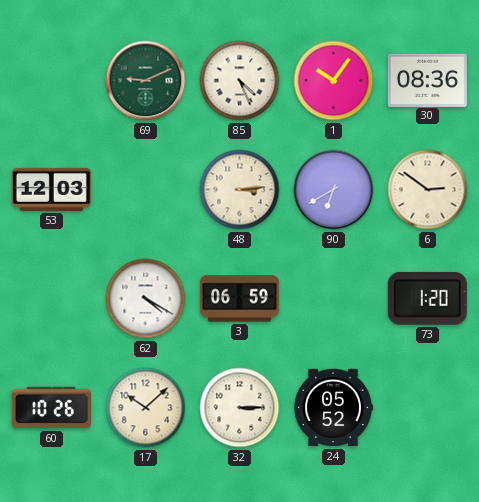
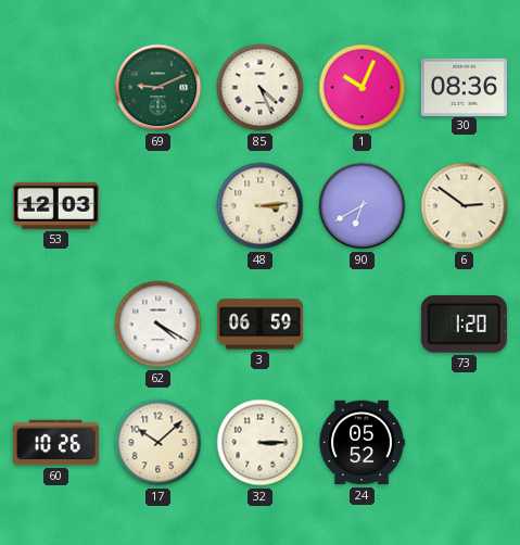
1: 10:06 -> 10:04 (363, 88)
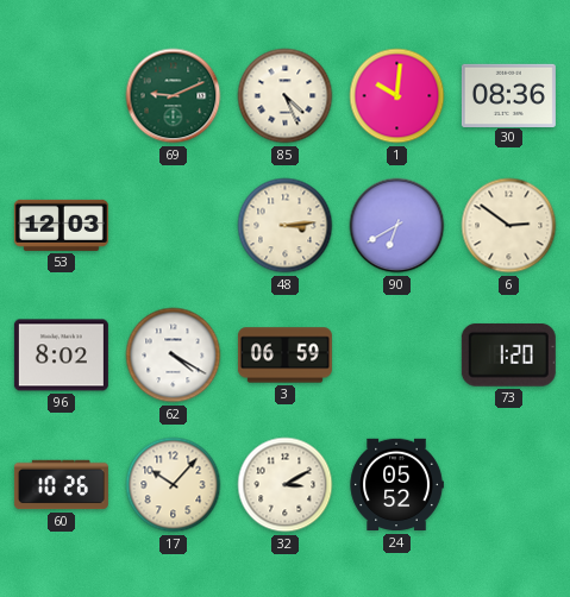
1: 10:04 -> 10:01 (397, 96)
96: none -> 8:02 (61, 356)
17: 10:08 -> 10:07 (174, 485)
32: 3:15 -> 3:10 (286, 485)
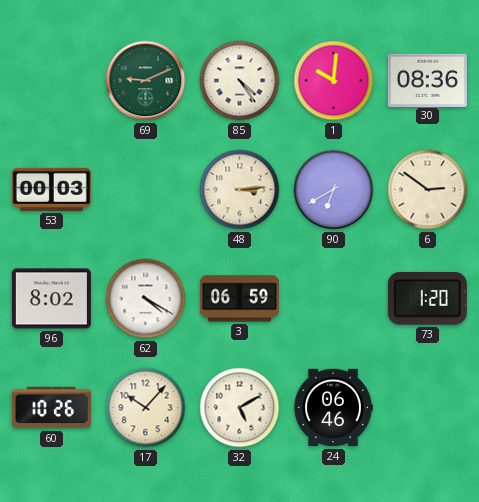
85: 4:26 -> 4:24 (240, 81)
53: 12:03 -> 00:03 (51, 189)
32: 3:10 -> 5:10 (240, 408)
24: 05:52 -> 06:46 (333, 408)
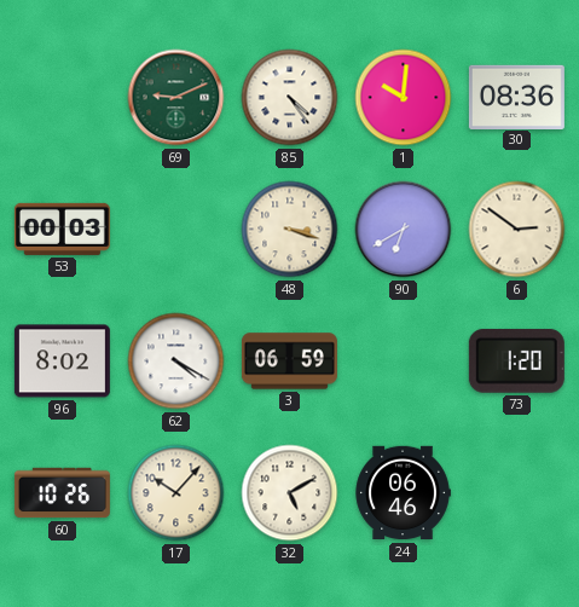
48: 3:14 -> 3:18 (290, 230)
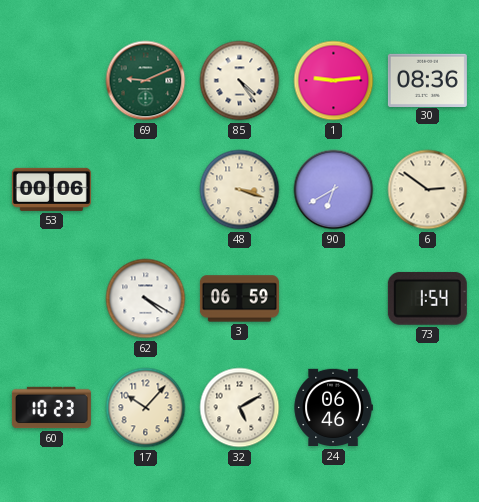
1: 10:01 -> 9:14 (334, 81)
53: 00:03 -> 00:06 (51, 189)
96: 8:02 -> none (62, 362)
73: 1:20 -> 1:54 (427, 298)
60: 10:26 -> 10:23 (51, 408)
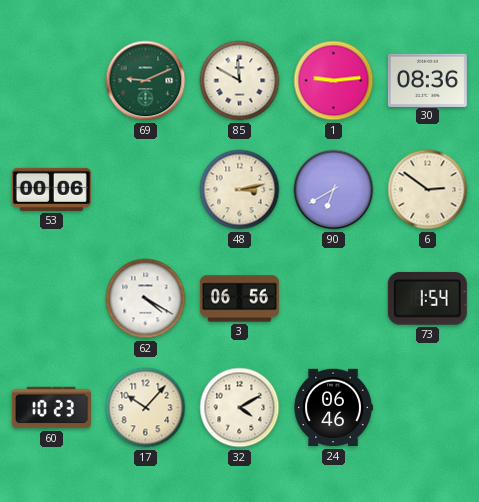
85: 4:24 -> 11:50 (240, 81)
48: 3:18 -> 3:13 (240, 190)
3: 06:59 -> 06:56 (239, 299)
32: 5:10 -> 4:10 (240, 408)
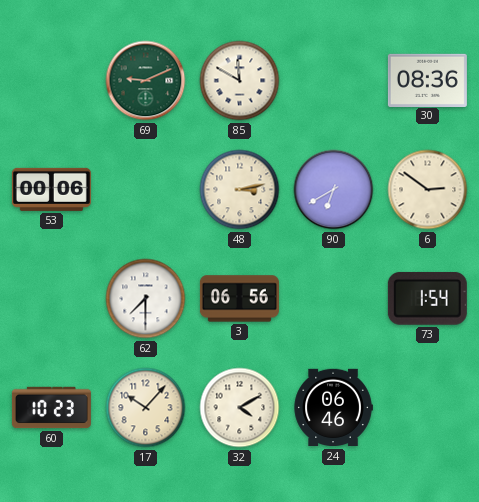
1: 9:14 -> none (334, 81)
62: 4:20 -> 7:30 (146, 299)
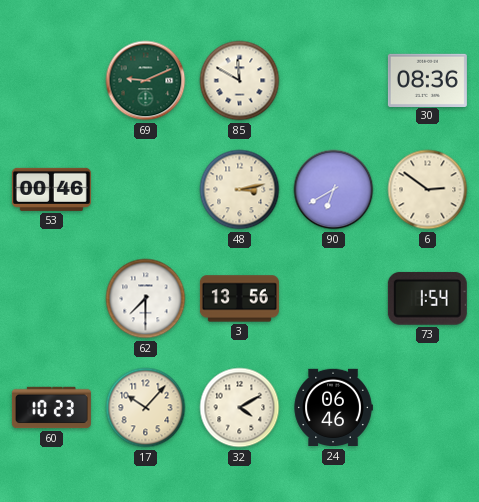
53: 00:06 -> 00:46 (51, 189)
3: 06:56 -> 13:56 (239, 299)
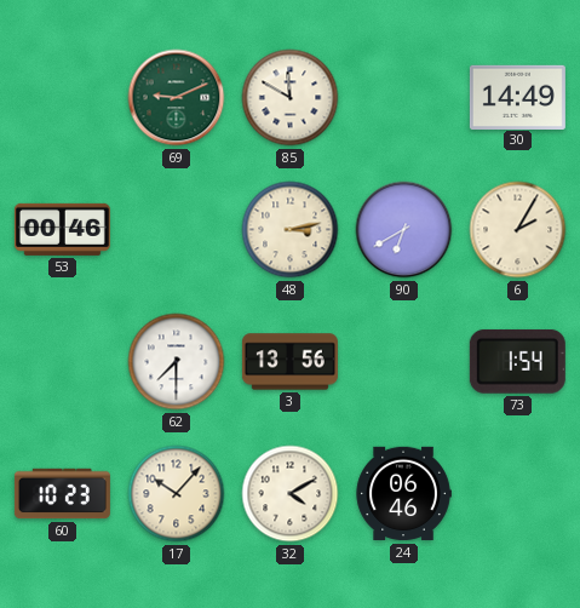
30: 08:36 -> 14:49 (517, 97)
6: 2:51 -> 2:05 (518, 230)
